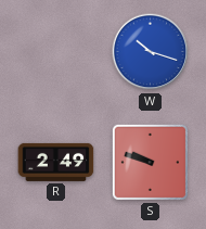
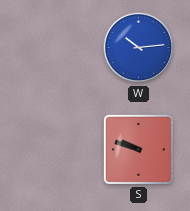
W: 10:18 -> 10:14 (139, 48)
R: 2:49 -> none (56, 162)
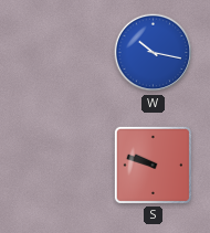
W: 10:14 -> 10:17 (154, 53)
